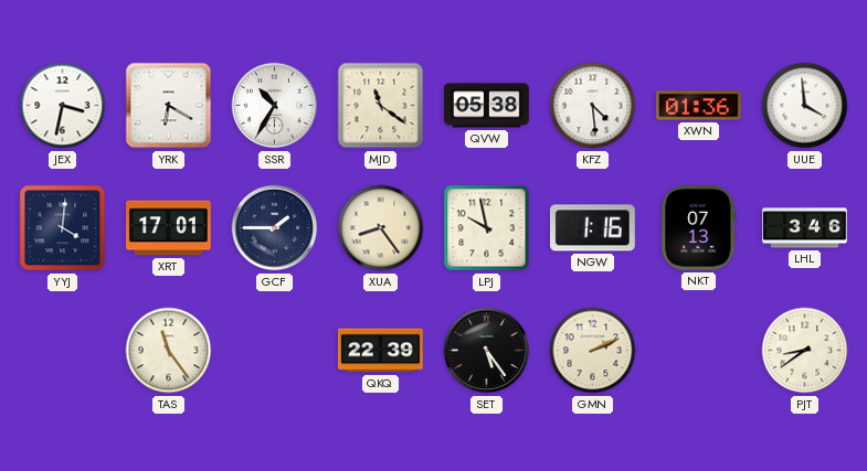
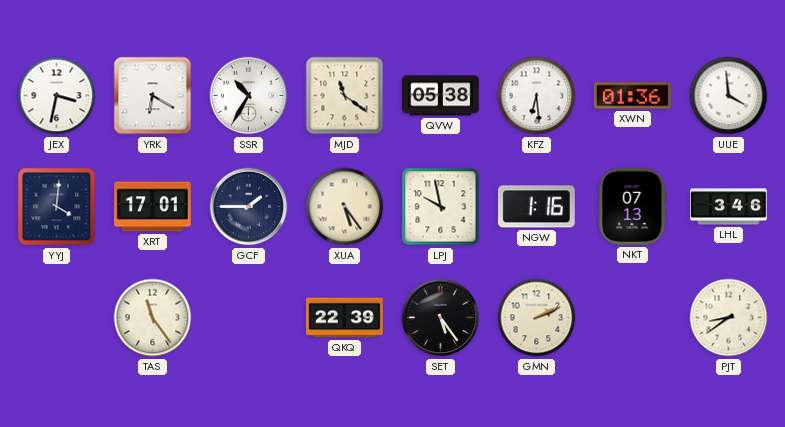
KFZ: 4:29 -> 6:29 (537, 96)
XUA: 8:24 -> 5:24 (345, 207)
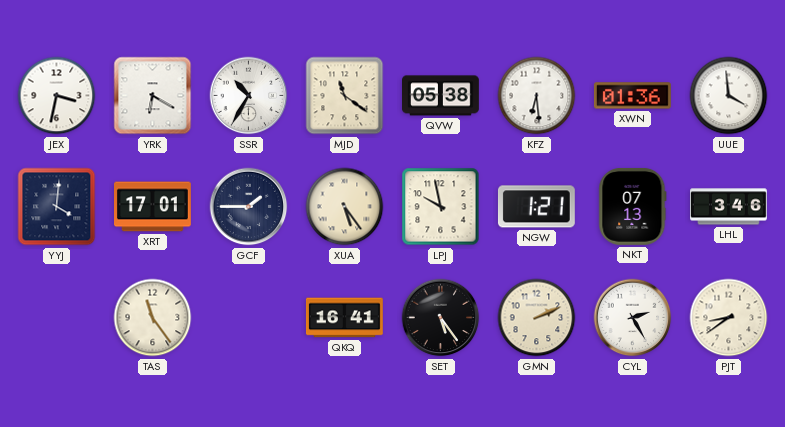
NGW: 1:16 -> 1:21 (536, 207)
QKQ: 22:39 -> 16:41 (344, 318)
CYL: none -> 2:25 (633, 318)
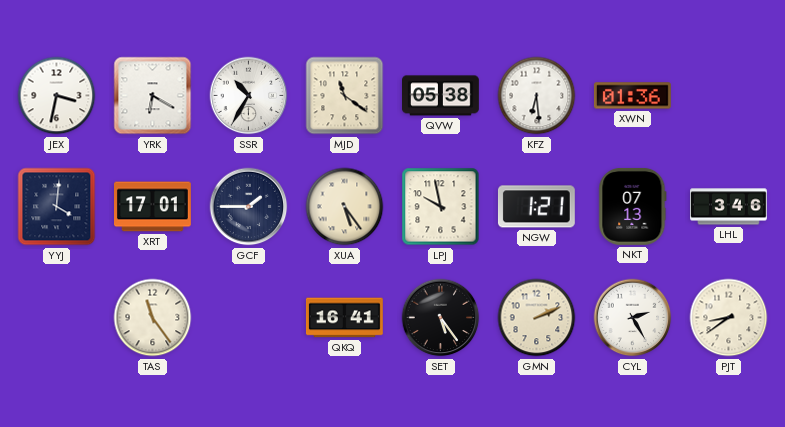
UUE: 3:59 -> none (729, 96)
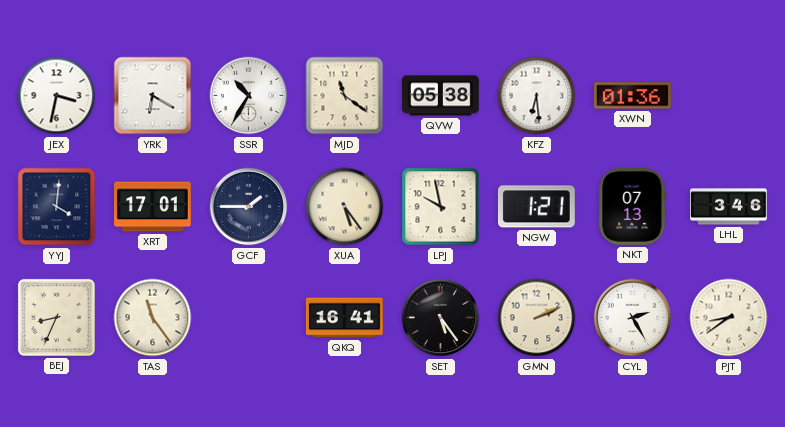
BEJ: none -> 8:34 (56, 317)
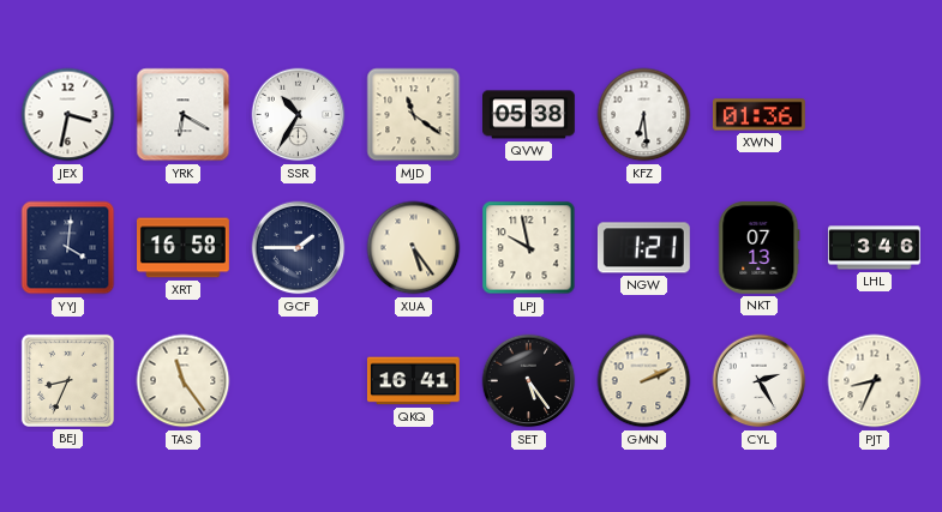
XRT: 17:01 -> 16:58 (184, 248)
PJT: 8:39 -> 8:34 (875, 381)
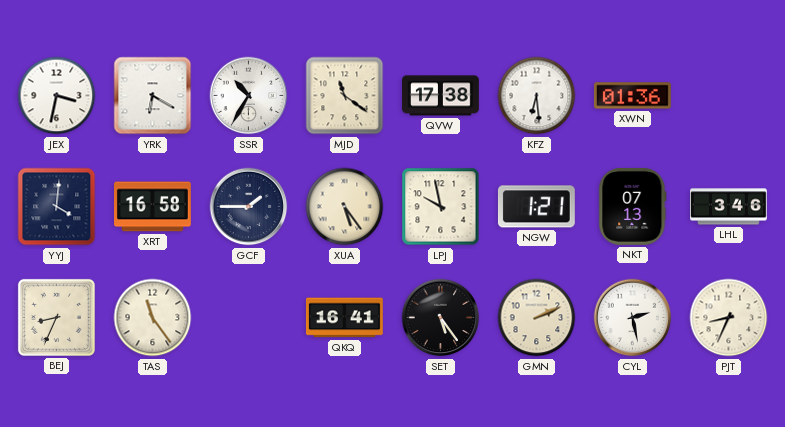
QVW: 05:38 -> 17:38 (441, 96)
CYL: 2:25 -> 2:28 (633, 318)
